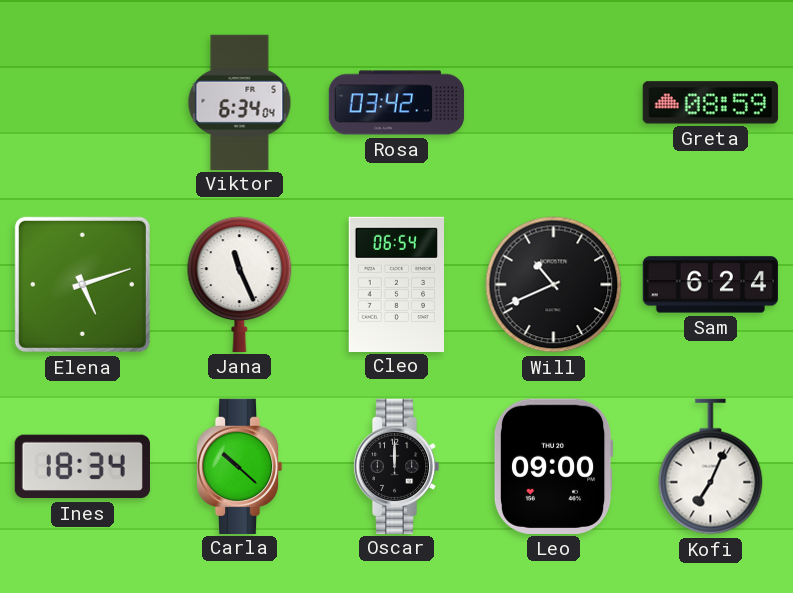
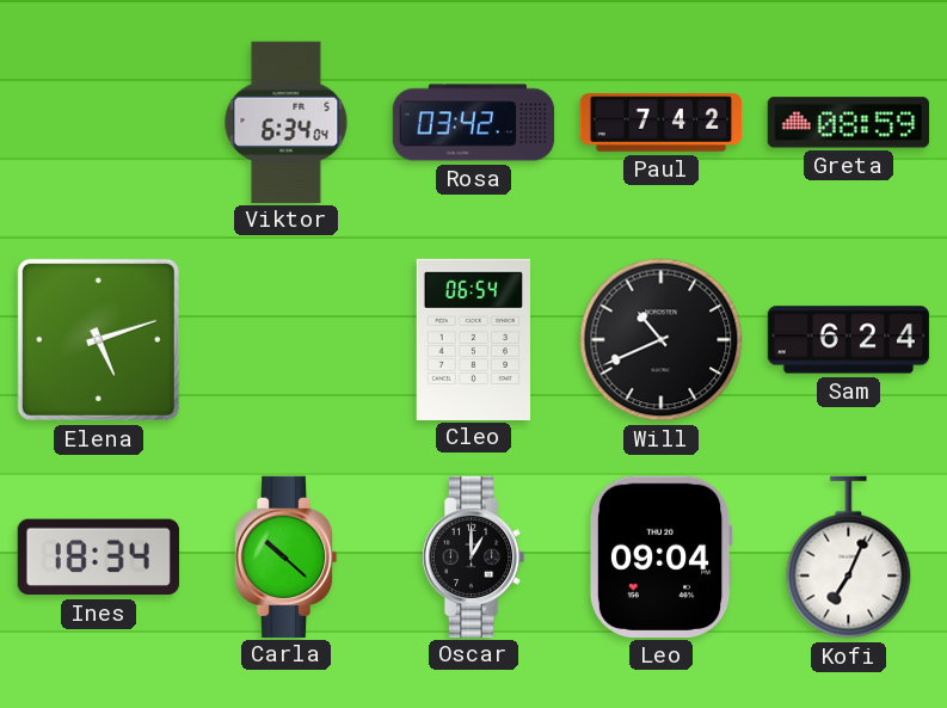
Paul: none -> 7:42 (662, 123)
Jana: 11:26 -> none (240, 284)
Oscar: 12:00 -> 1:00 (473, 556)
Leo: 09:00 -> 09:04 (660, 556)
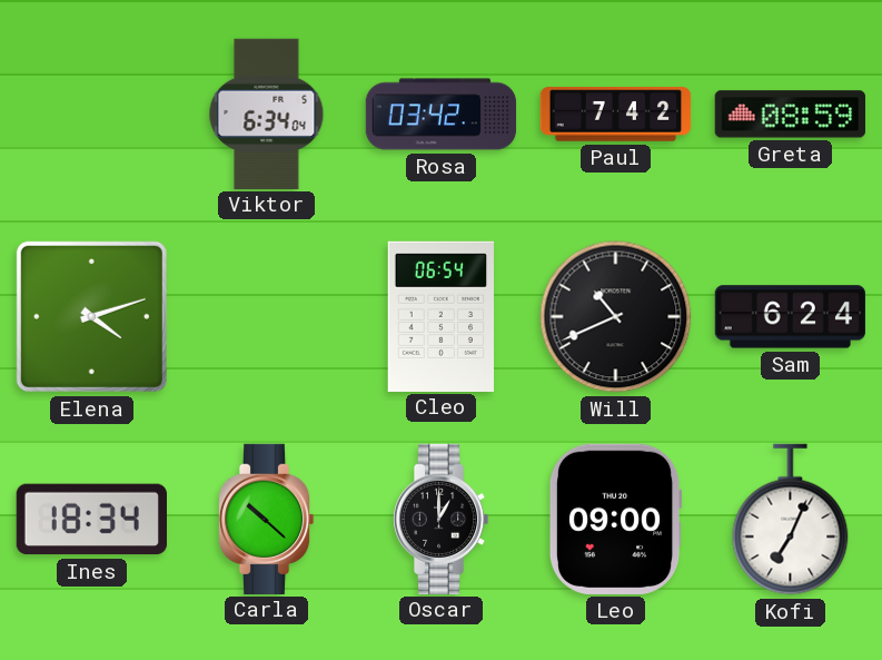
Elena: 5:12 -> 4:12 (91, 316)
Leo: 09:04 -> 09:00 (615, 519)
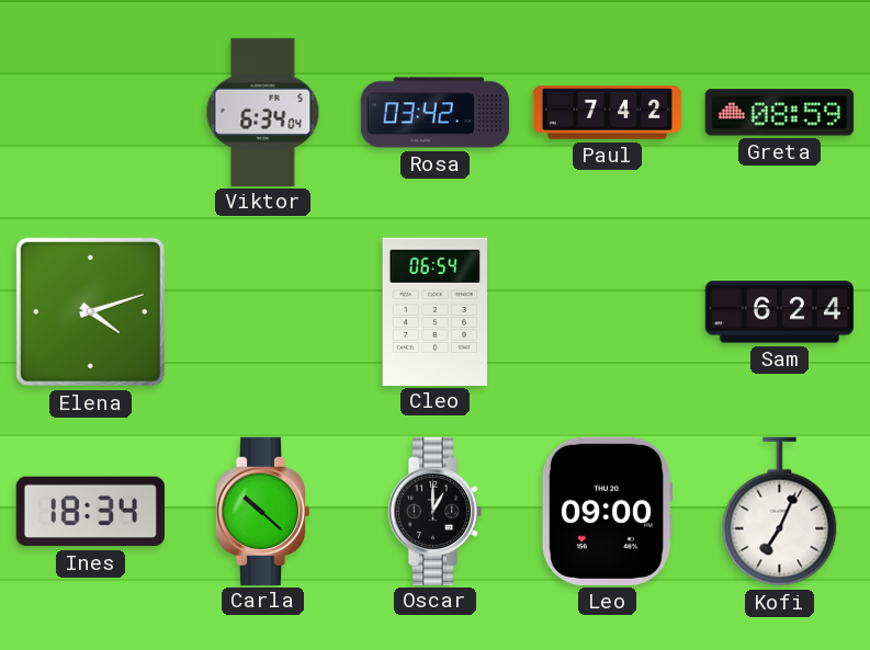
Will: 10:41 -> none (616, 317)
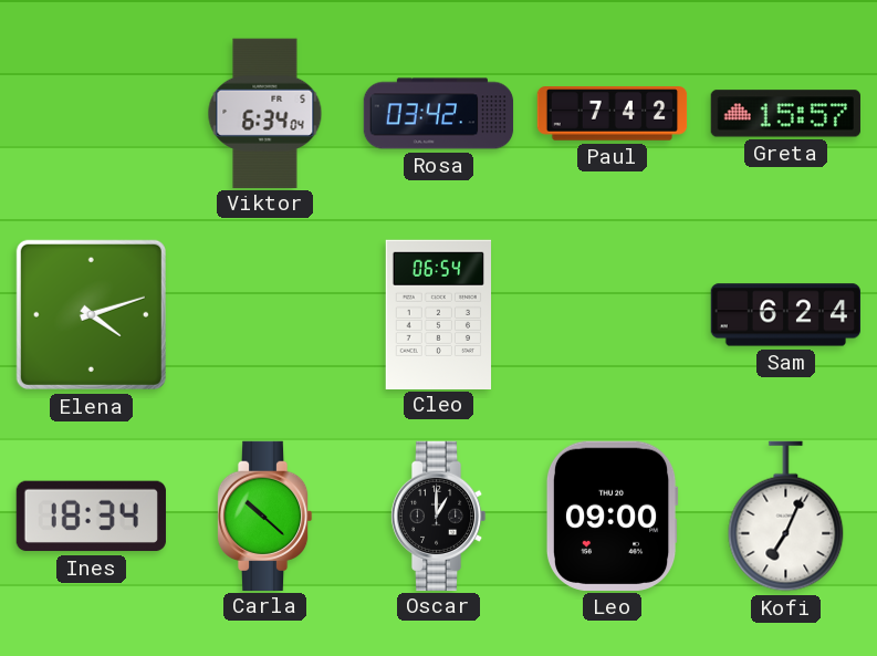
Greta: 08:59 -> 15:57 (785, 114)
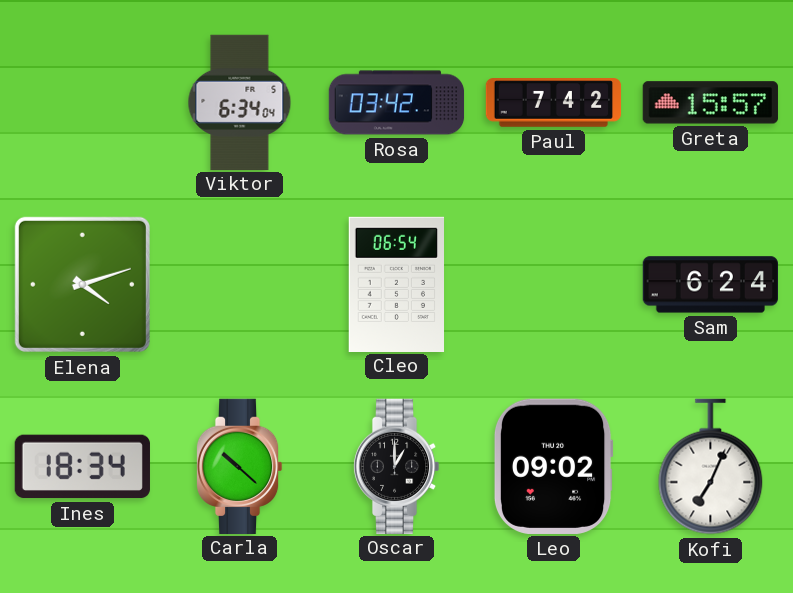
Leo: 09:00 -> 09:02 (553, 466)
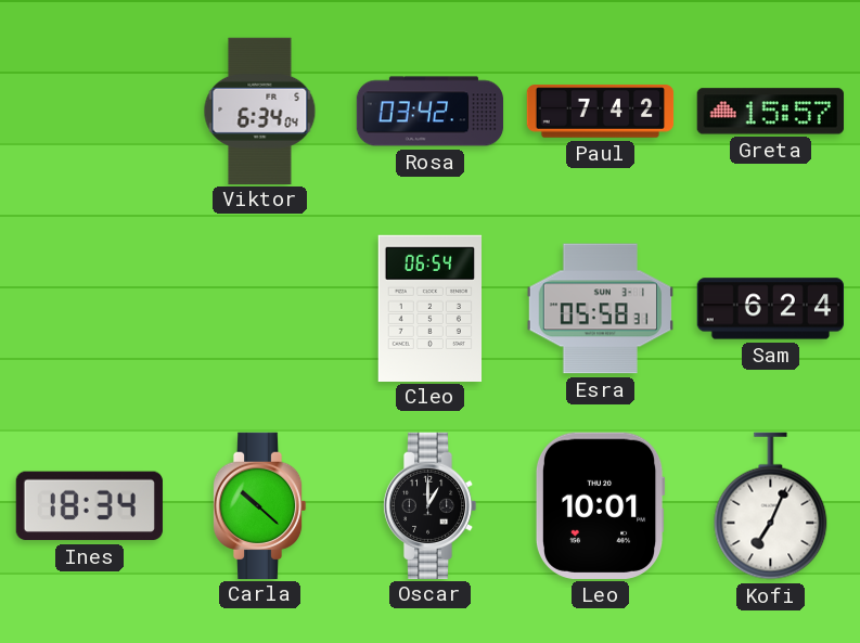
Elena: 4:12 -> none (82, 284)
Esra: none -> 05:58 (600, 309)
Leo: 09:02 -> 10:01 (600, 505)
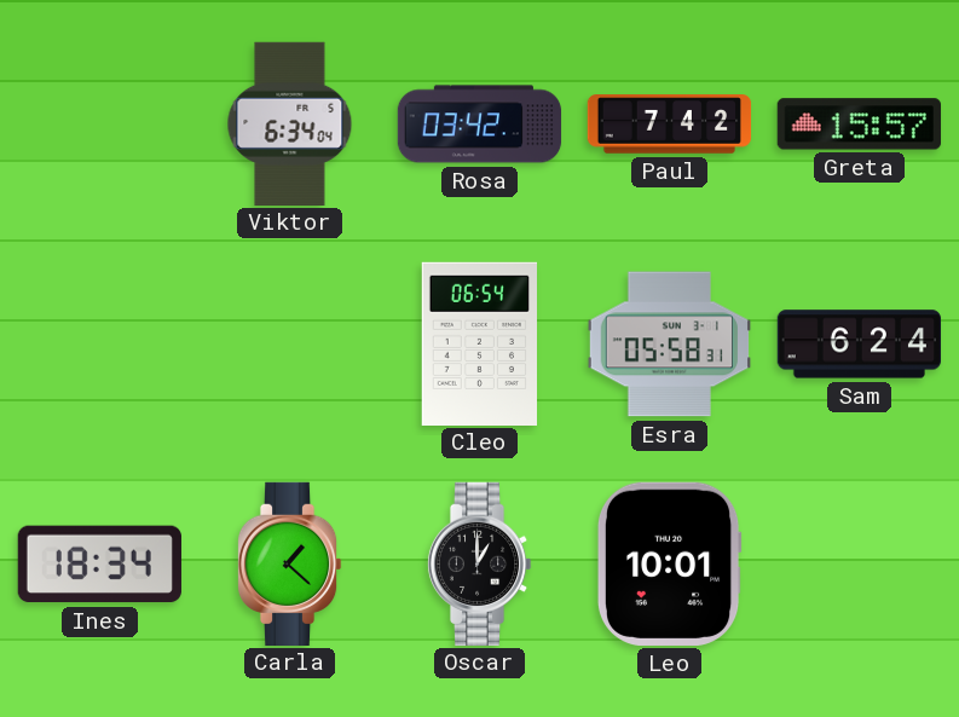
Carla: 10:22 -> 1:22 (289, 563)
Kofi: 7:04 -> none (771, 506)
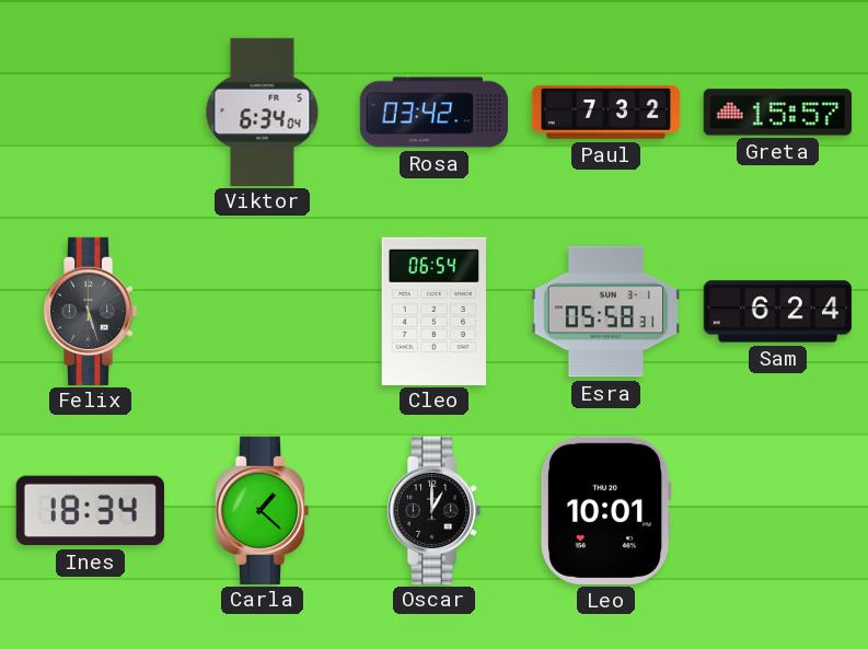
Paul: 7:42 -> 7:32 (606, 113)
Felix: none -> 5:27 (90, 311)
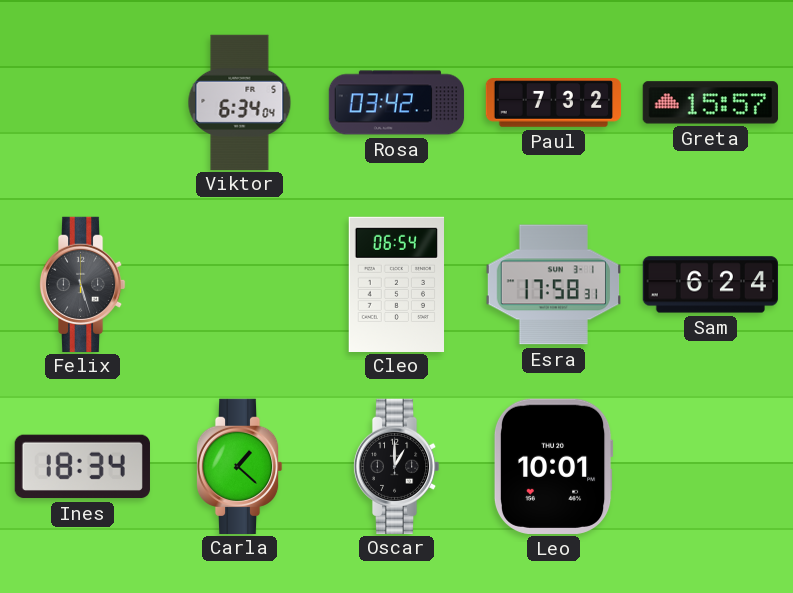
Esra: 05:58 -> 17:58 (553, 285)
